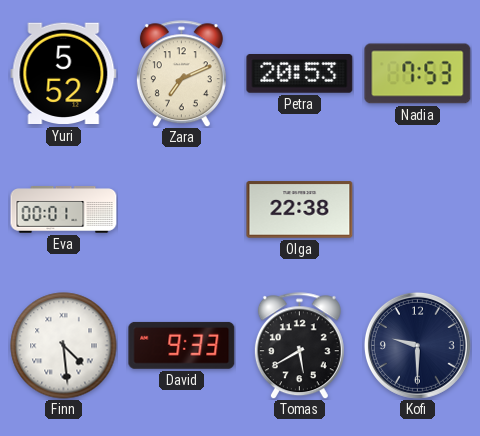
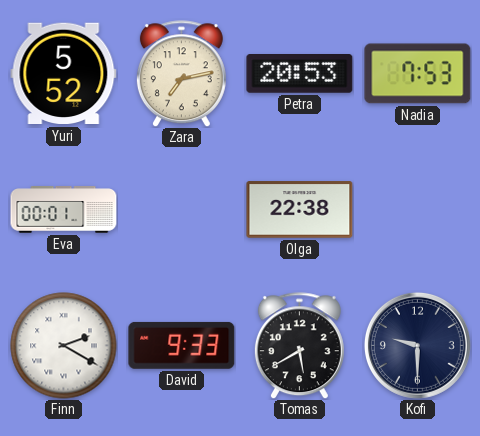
Zara: 7:11 -> 7:13 (181, 74)
Finn: 4:29 -> 2:20 (64, 346)
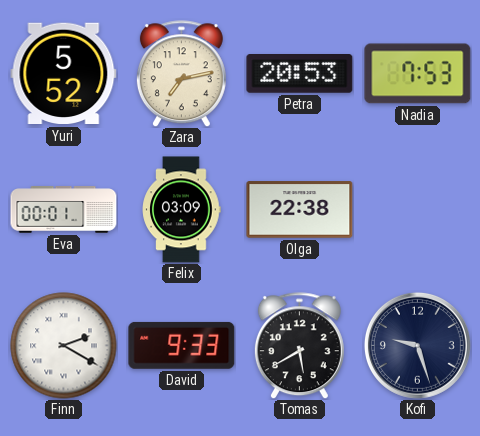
Felix: none -> 03:09 (182, 210)
Kofi: 9:30 -> 9:27 (417, 345)
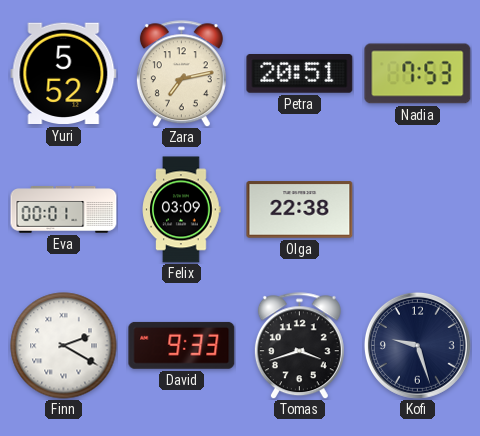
Petra: 20:53 -> 20:51 (300, 74)
Tomas: 5:40 -> 3:42 (299, 346)
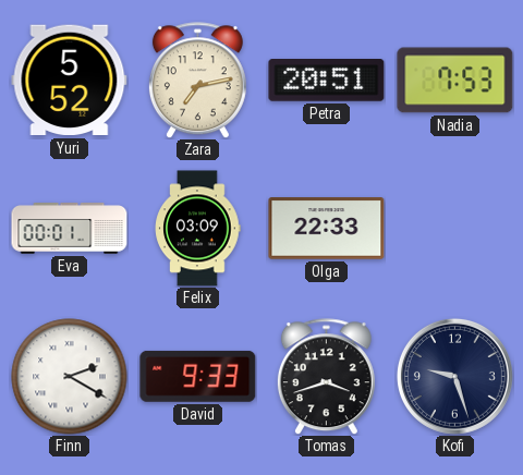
Olga: 22:38 -> 22:33 (327, 229)
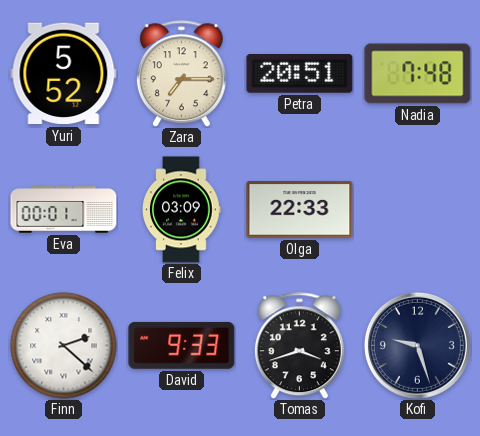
Zara: 7:13 -> 7:15 (181, 74)
Nadia: 7:53 -> 7:48 (418, 74)
Finn: 2:20 -> 2:22 (64, 346)
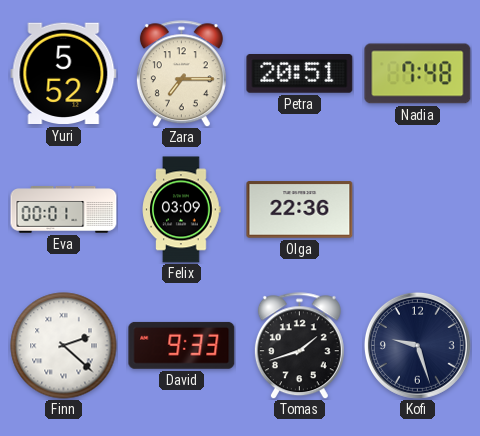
Olga: 22:33 -> 22:36 (300, 210)
Tomas: 3:42 -> 1:42 (299, 346)
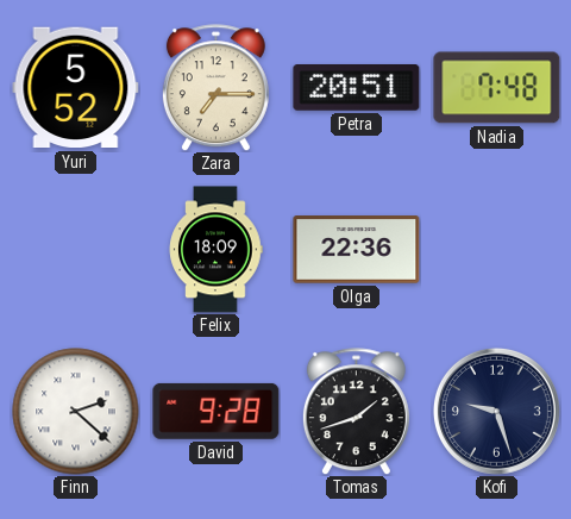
Eva: 00:01 -> none (64, 210)
Felix: 03:09 -> 18:09 (217, 250)
David: 9:33 -> 9:28 (217, 411)
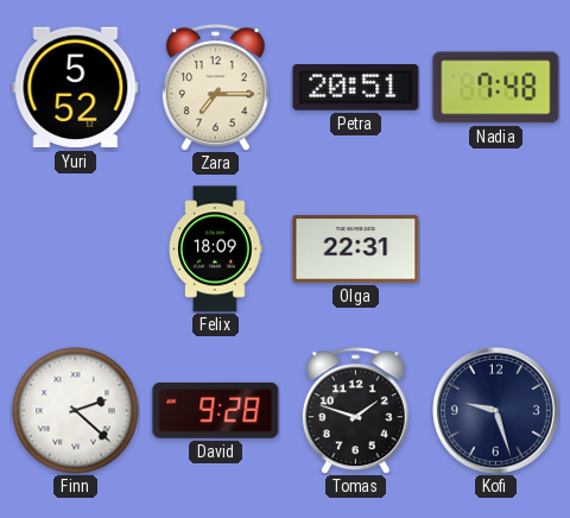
Olga: 22:36 -> 22:31 (356, 249)
Tomas: 1:42 -> 1:48 (355, 411)
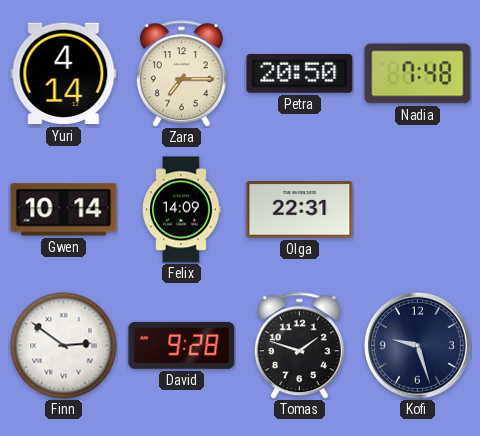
Yuri: 5:52 -> 4:14 (64, 74)
Petra: 20:51 -> 20:50 (300, 74)
Gwen: none -> 10:14 (64, 210)
Felix: 18:09 -> 14:09 (182, 210)
Finn: 2:22 -> 2:51 (64, 346)
